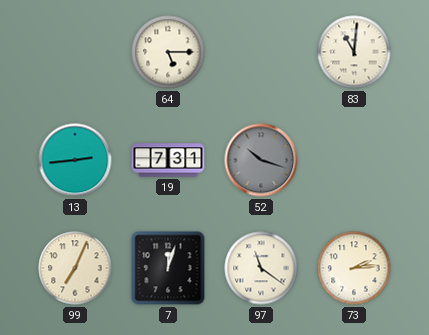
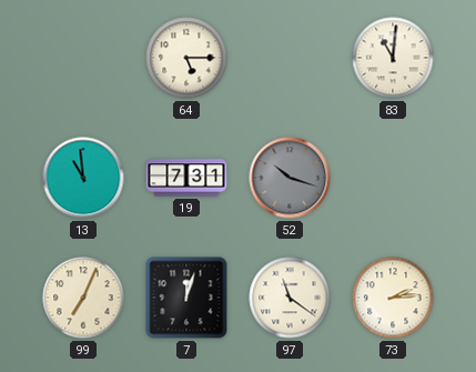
13: 2:44 -> 10:59 (83, 178)
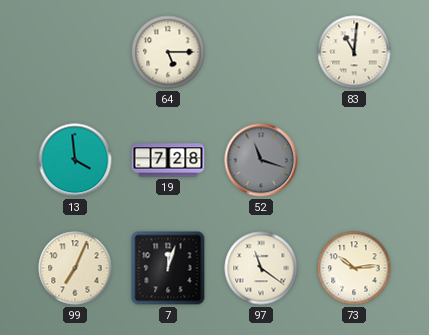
13: 10:59 -> 3:59 (75, 160)
19: 7:31 -> 7:28 (168, 160)
52: 10:18 -> 11:18 (261, 160)
73: 2:14 -> 10:14 (354, 268)
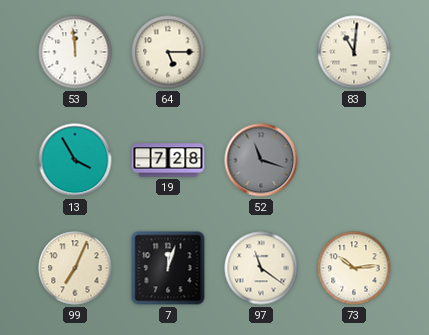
53: none -> 11:59 (75, 52)
13: 3:59 -> 3:55 (75, 160)
